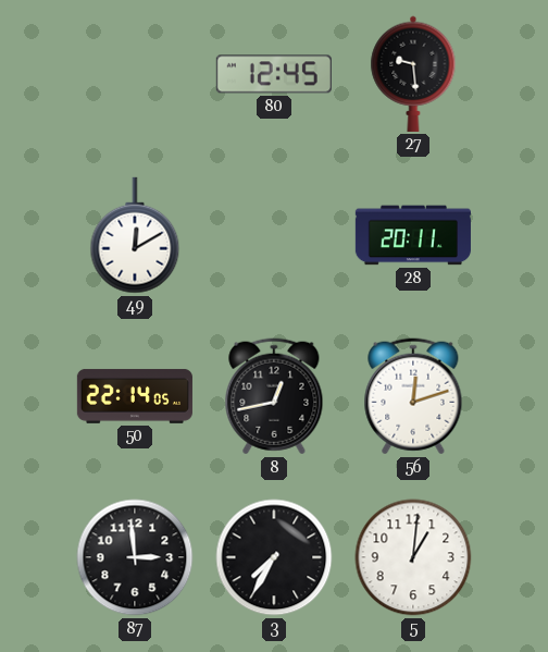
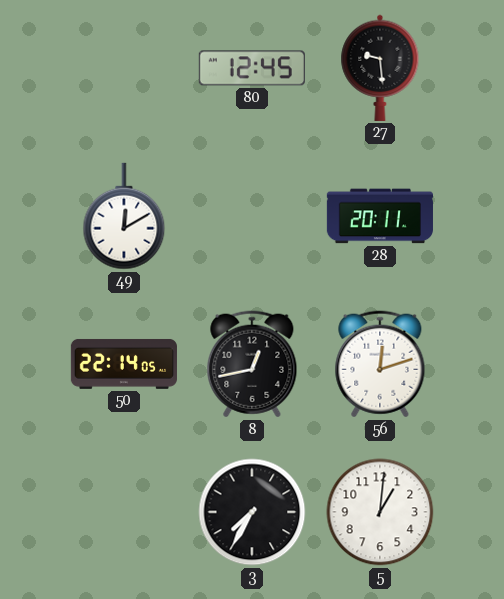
87: 2:59 -> none (135, 557)
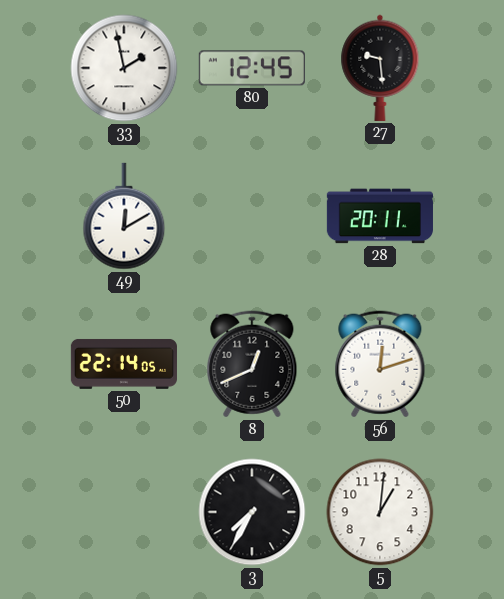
33: none -> 1:58 (124, 68)
8: 12:43 -> 12:41 (252, 364)
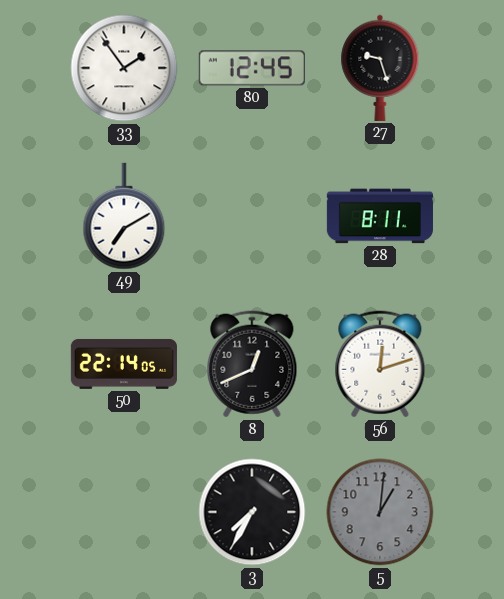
33: 1:58 -> 1:54 (124, 68)
27: 9:29 -> 9:27 (380, 68)
49: 12:10 -> 7:10 (124, 216)
28: 20:11 -> 8:11 (380, 216)
5 dial: white -> grey (380, 512)
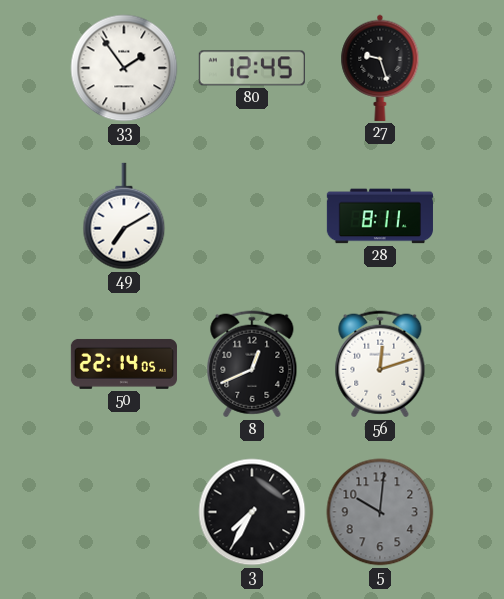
5: 1:01 -> 10:01 (380, 512)
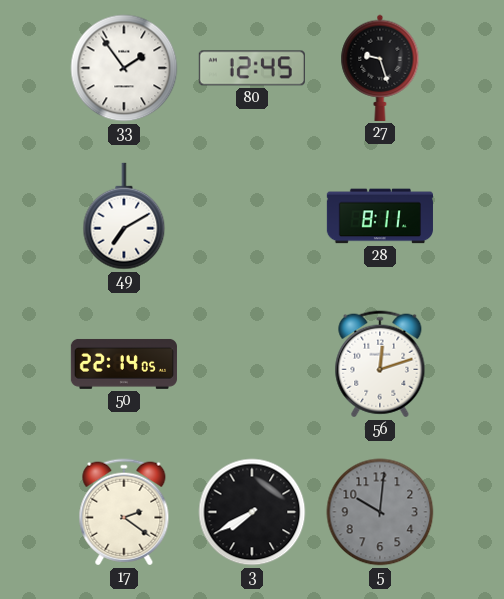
8: 12:41 -> none (252, 364)
17: none -> 2:21 (124, 512)
3: 7:35 -> 7:40 (252, 512)
